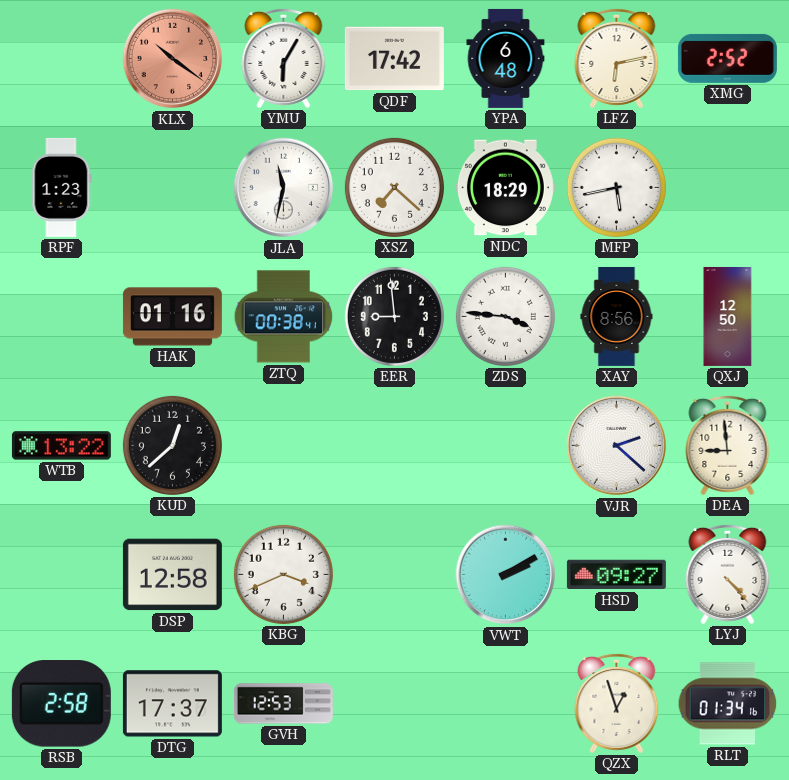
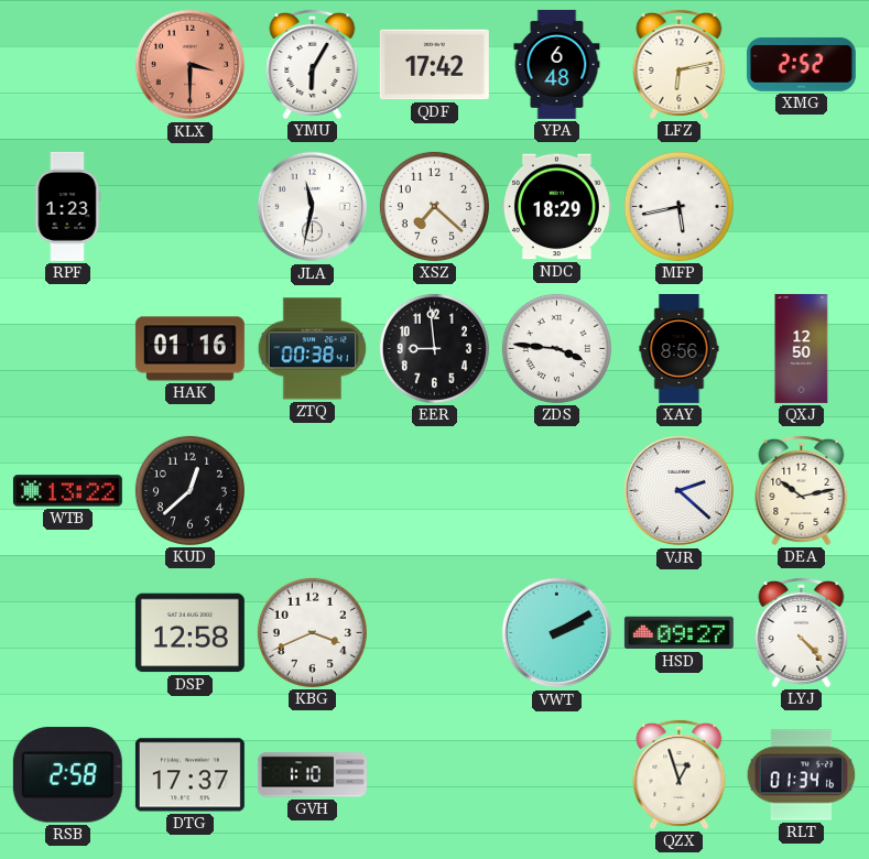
KLX: 10:21 -> 3:30 (191, 65)
DEA: 8:59 -> 10:13 (802, 490)
GVH: 12:53 -> 1:10 (312, 775)
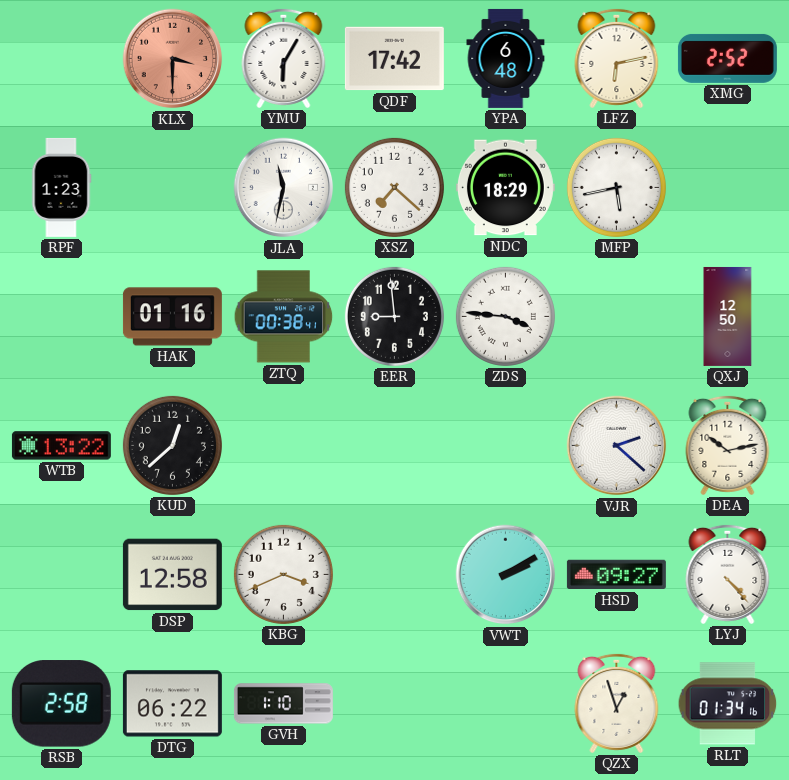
XAY: 8:56 -> none (680, 348)
DTG: 17:37 -> 06:22 (172, 704)
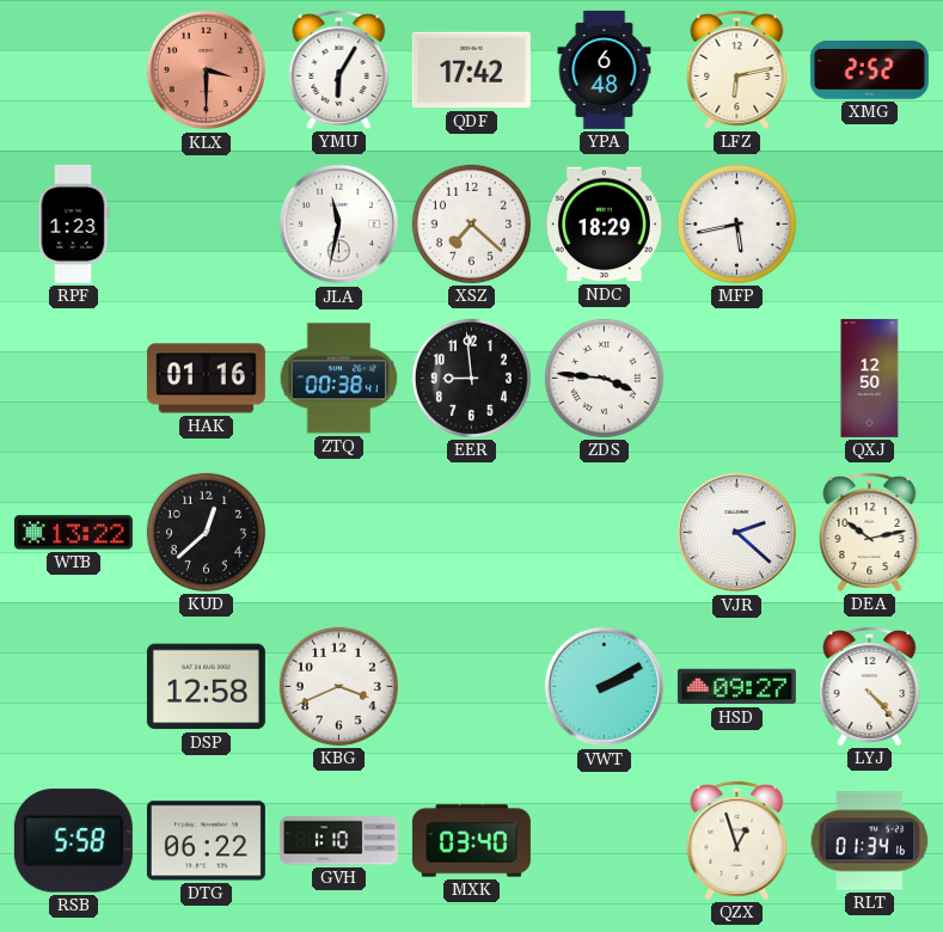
RSB: 2:58 -> 5:58 (73, 841)
MXK: none -> 03:40 (471, 841)
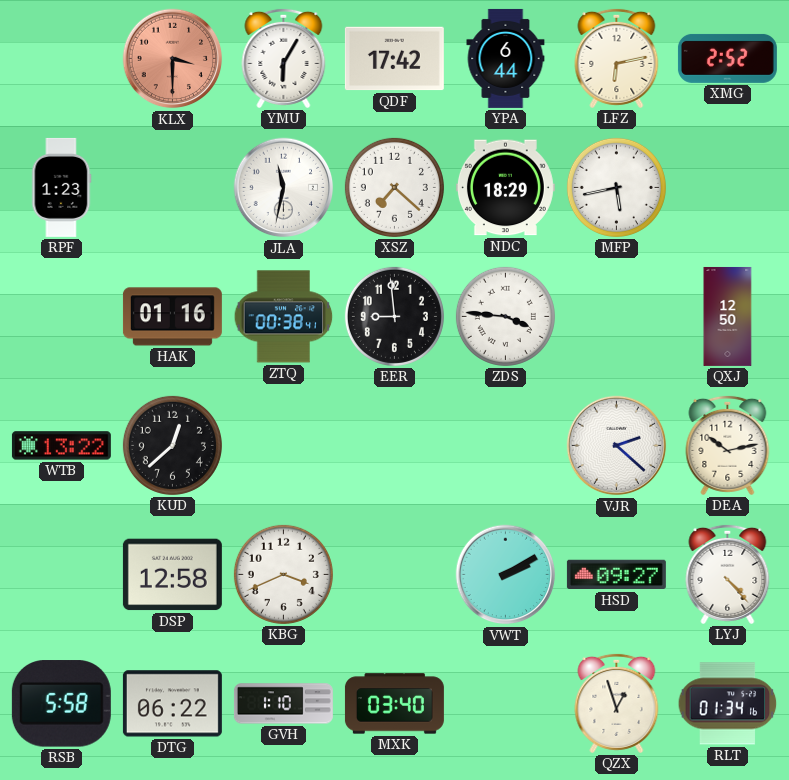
YPA: 6:48 -> 6:44 (506, 58)
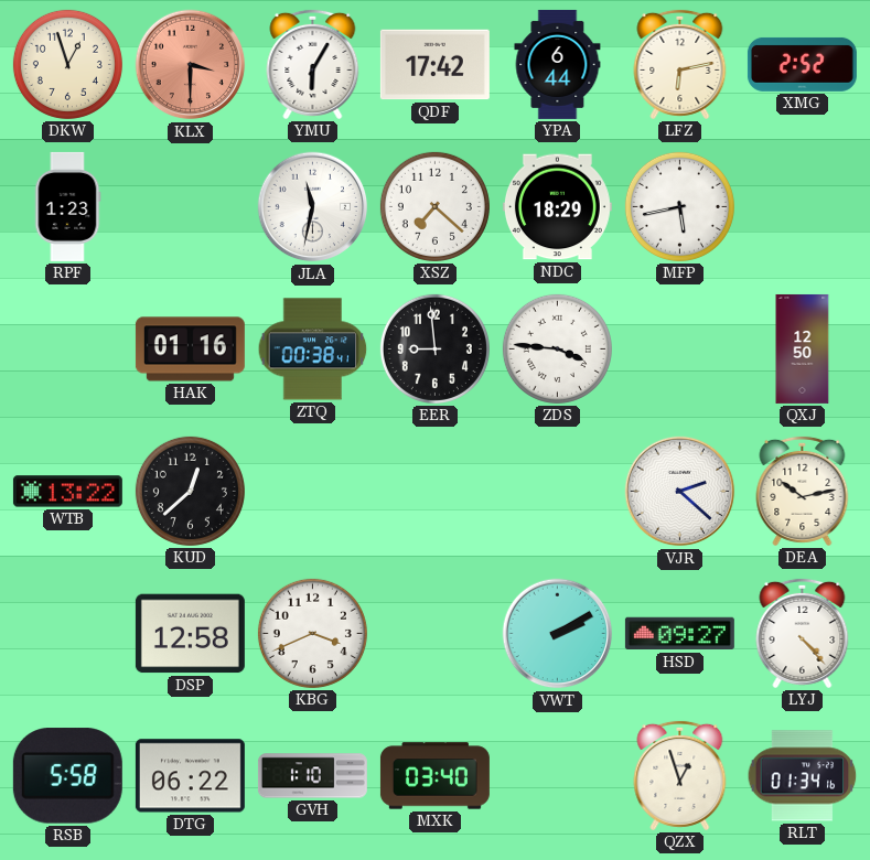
DKW: none -> 12:57 (67, 64)
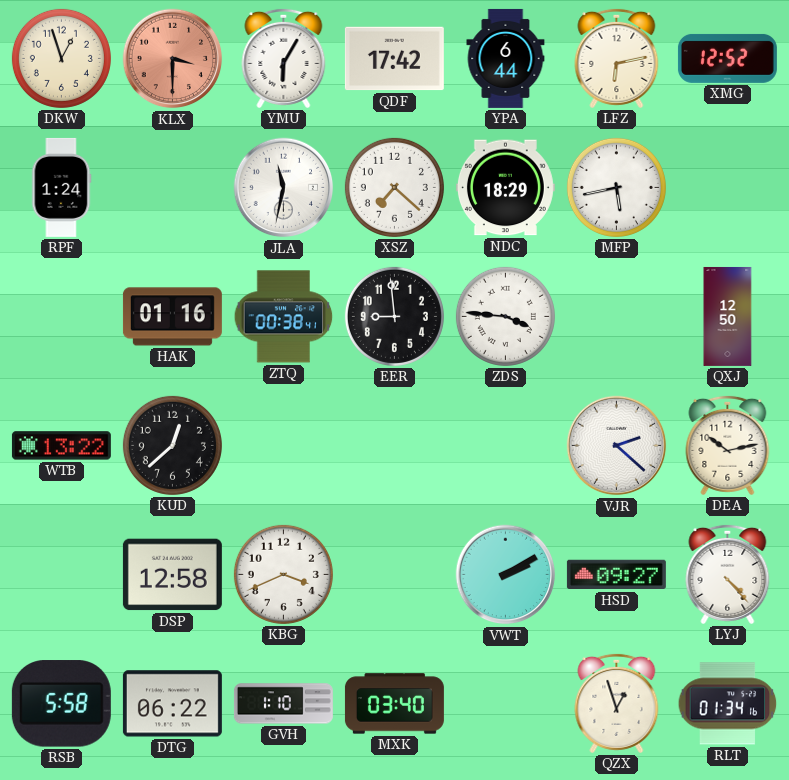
XMG: 2:52 -> 12:52 (727, 58)
RPF: 1:23 -> 1:24 (61, 187)
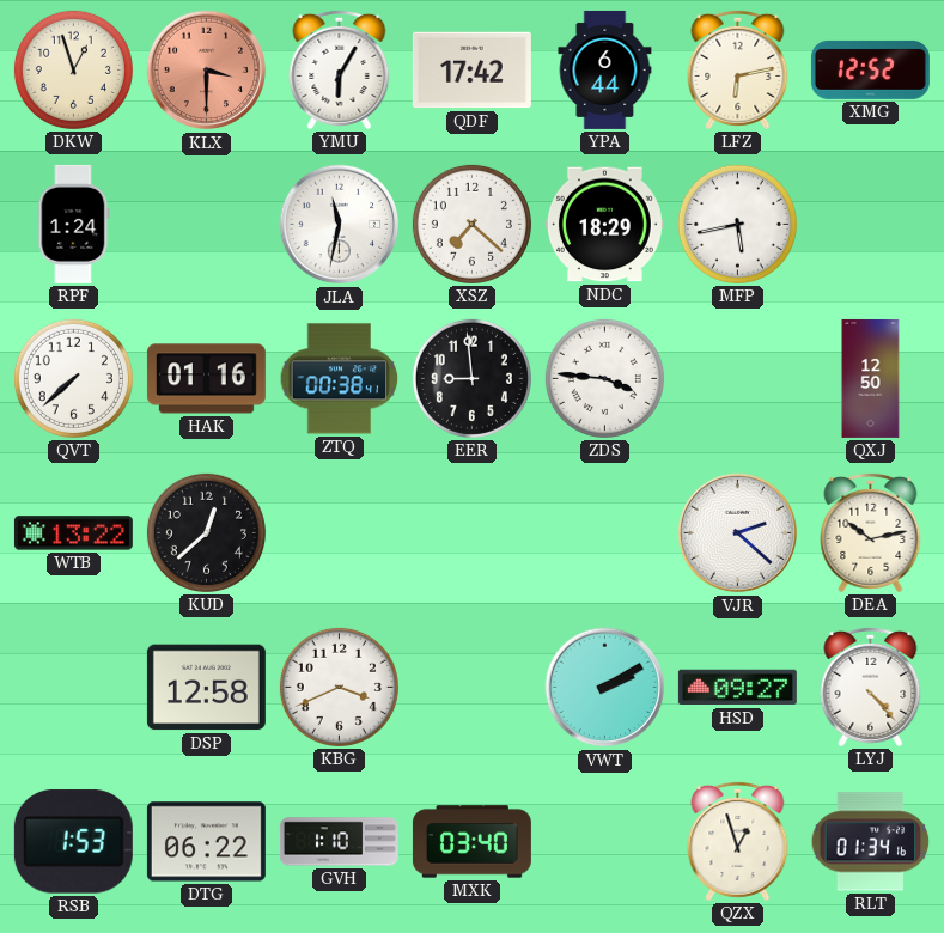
QVT: none -> 7:38 (73, 378)
RSB: 5:58 -> 1:53 (73, 842)
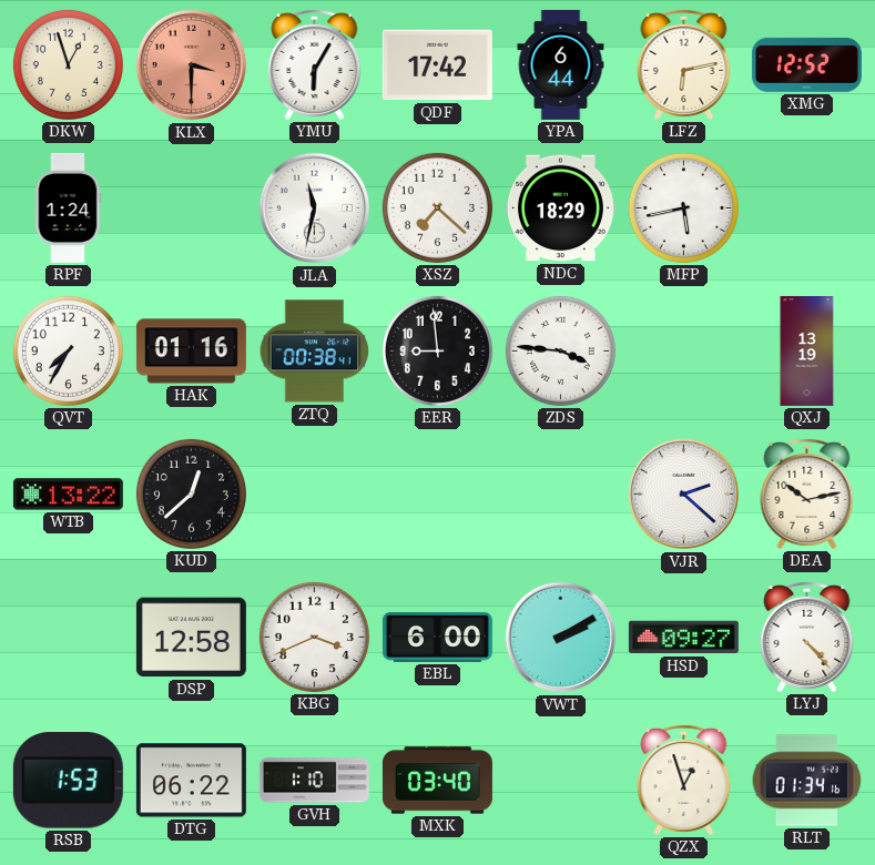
QVT: 7:38 -> 7:35 (68, 350)
QXJ: 12:50 -> 13:19 (807, 350)
EBL: none -> 6:00 (437, 638)
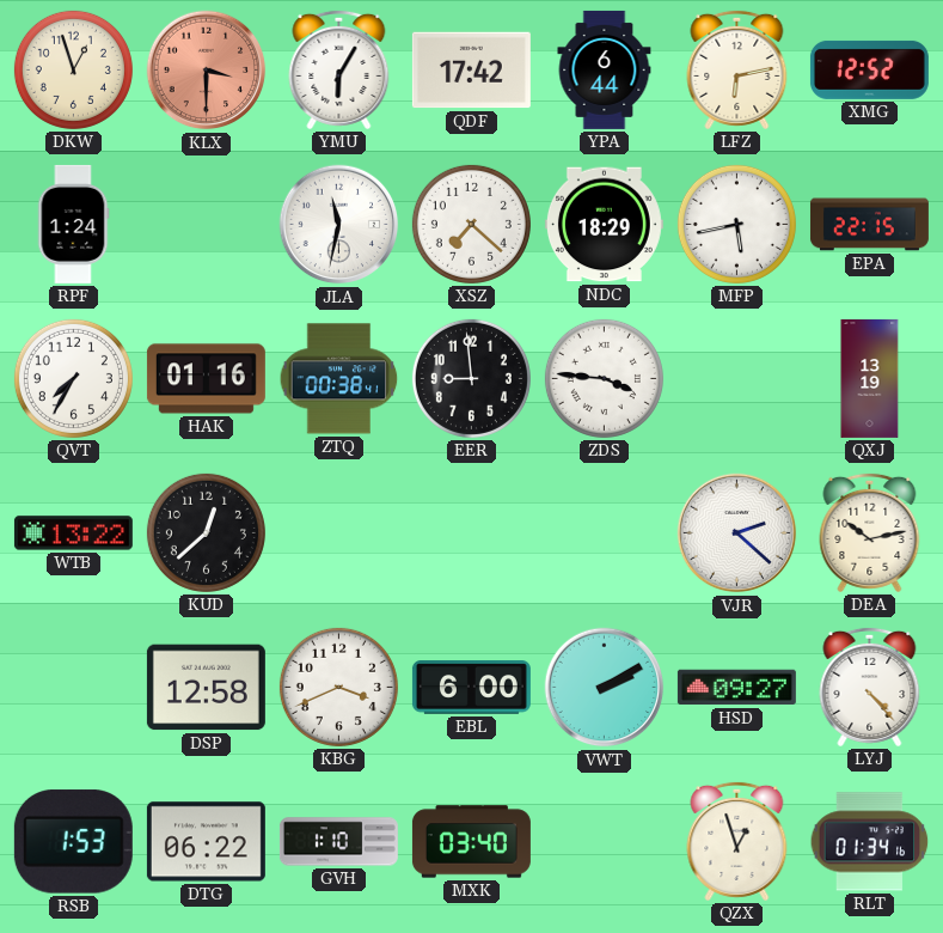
EPA: none -> 22:15 (869, 225)
